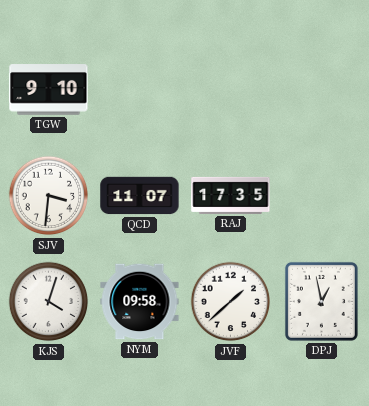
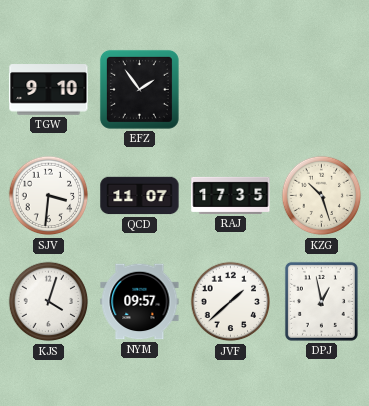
EFZ: none -> 1:54 (139, 89)
KZG: none -> 10:27 (322, 196)
NYM: 09:58 -> 09:57 (140, 302)
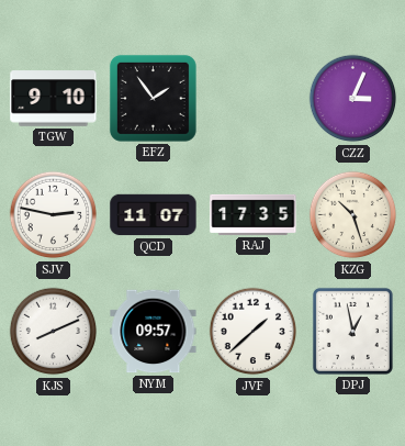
CZZ: none -> 3:04 (353, 99)
SJV: 3:31 -> 2:47 (54, 215)
KJS: 4:03 -> 8:11 (54, 332)
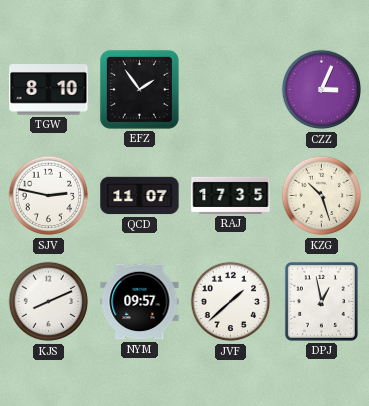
TGW: 9:10 -> 8:10 (49, 90)
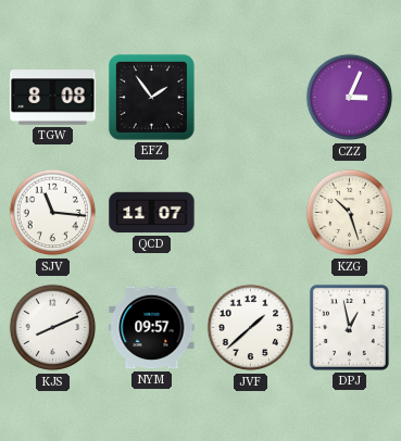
TGW: 8:10 -> 8:08 (53, 98)
SJV: 2:47 -> 11:16 (53, 213)
RAJ: 17:35 -> none (231, 195)
